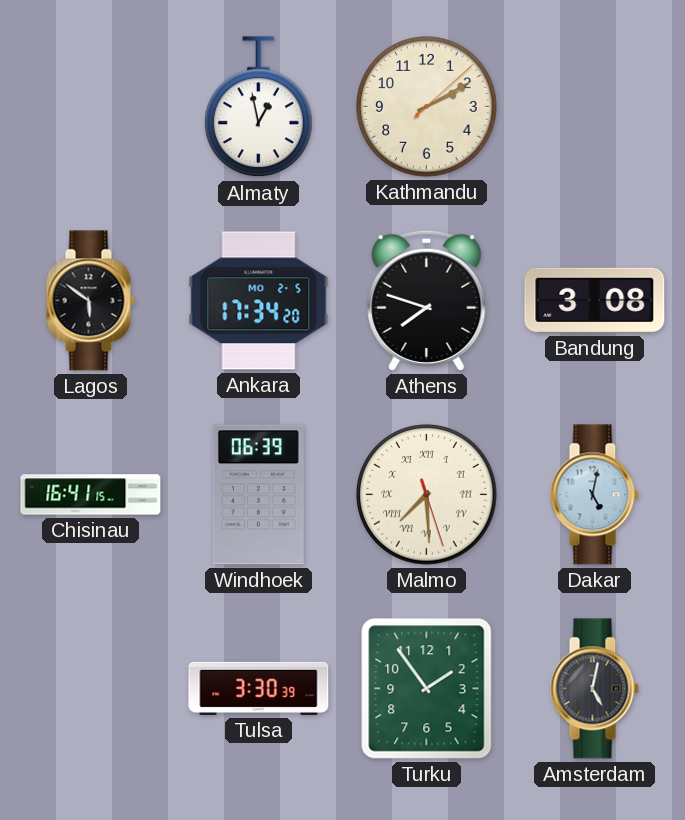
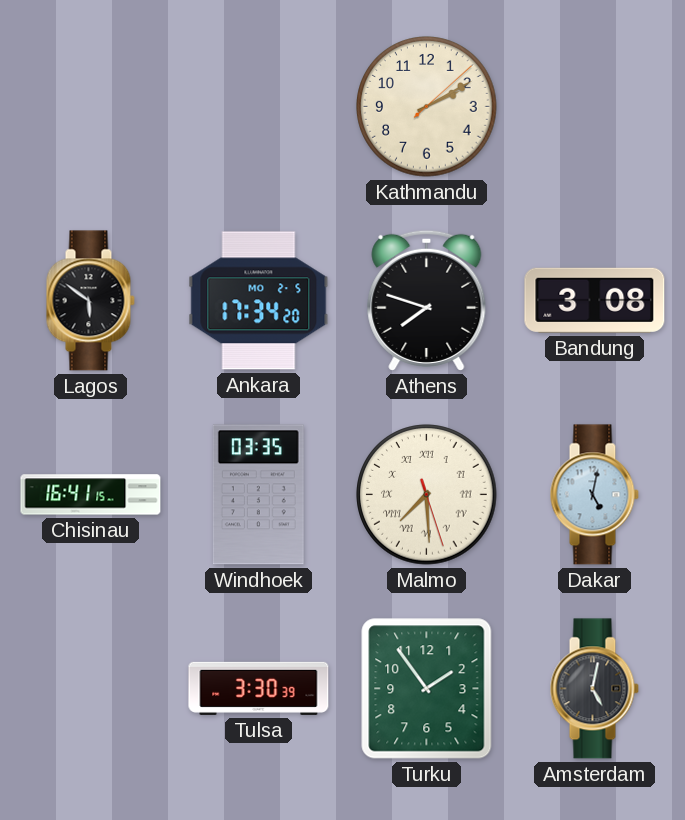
Almaty: 12:58 -> none (259, 107)
Windhoek: 06:39 -> 03:35 (258, 495)
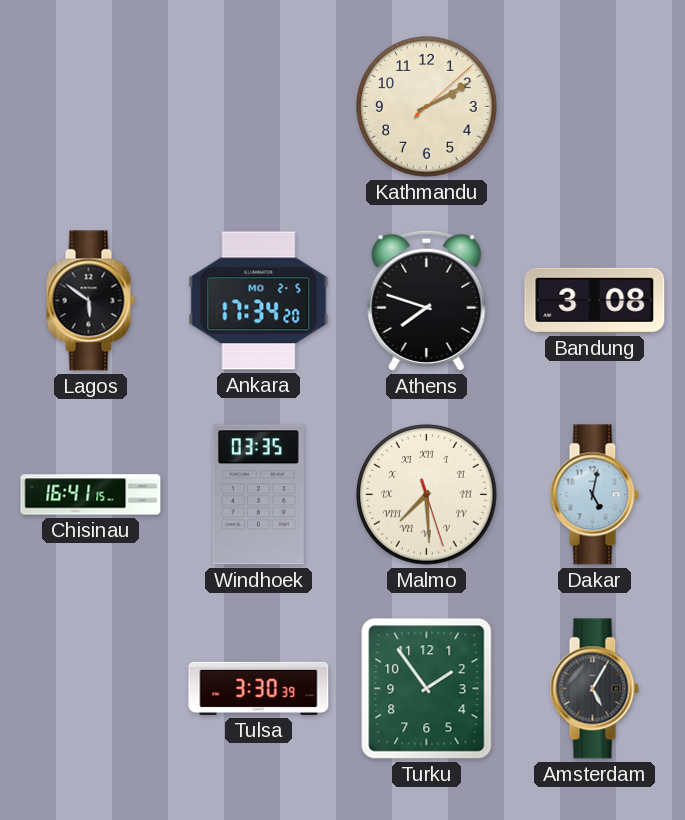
Amsterdam: 5:02 -> 5:05 (594, 689)
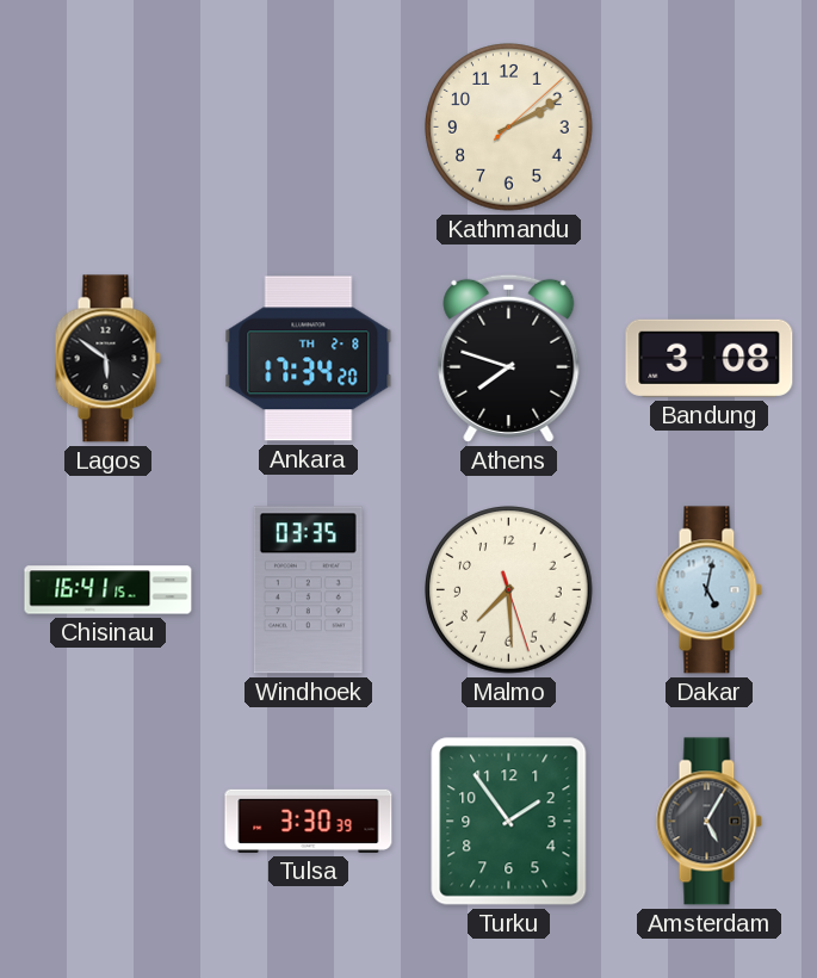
Ankara date: MO 2-5 -> TH 2-8 (309, 359)
Malmo numerals: Roman -> Arabic (509, 590)
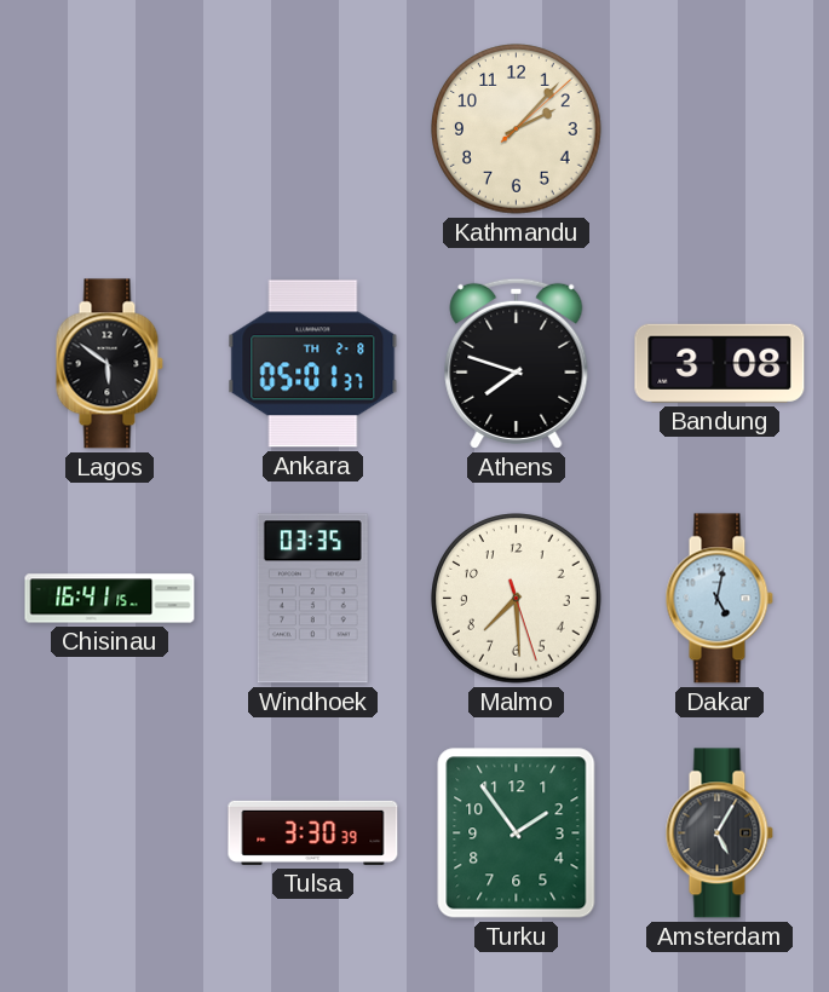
Kathmandu: 2:10 -> 2:07 (517, 129)
Ankara: 17:34 -> 05:01 (313, 364)
